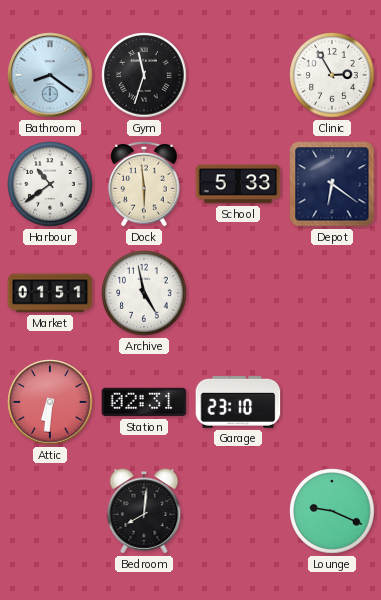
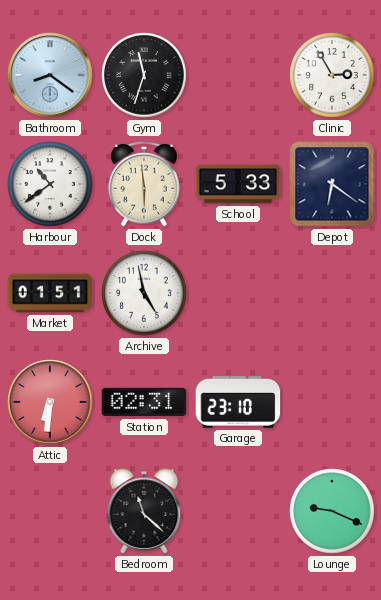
Bedroom: 8:01 -> 11:22 (144, 511)
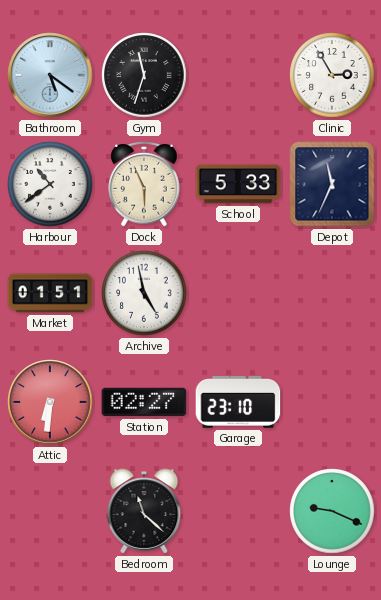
Bathroom: 8:21 -> 5:21 (50, 75)
Dock: 5:59 -> 5:56 (144, 184)
Depot: 6:21 -> 11:34 (332, 184)
Station: 02:31 -> 02:27 (144, 402)
